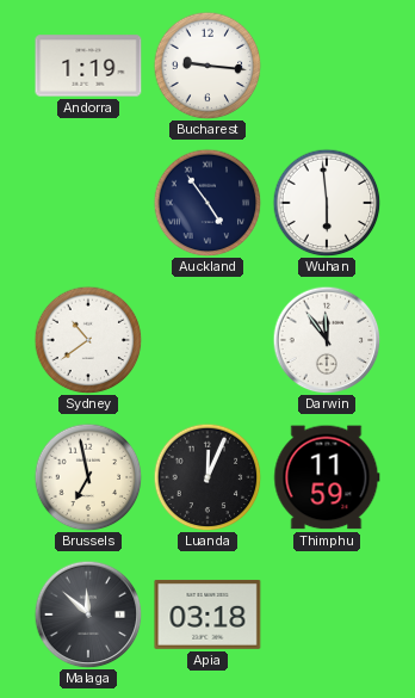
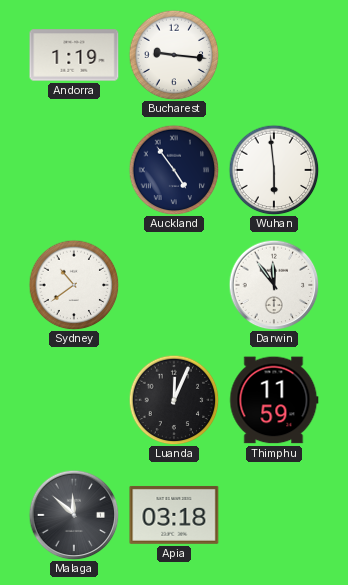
Brussels: 6:58 -> none (88, 477)
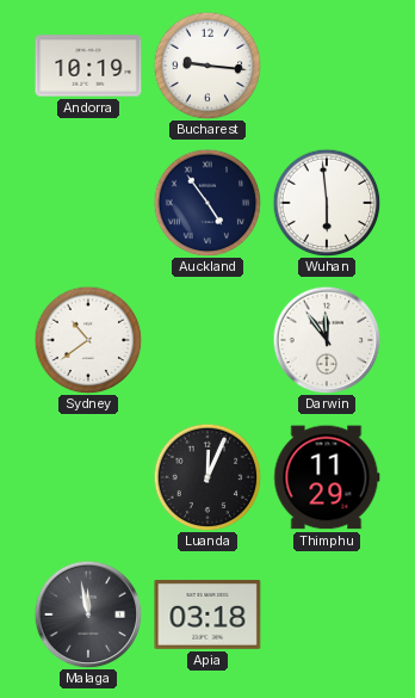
Andorra: 1:19 -> 10:19 (88, 66)
Thimphu: 11:59 -> 11:29 (327, 477)
Malaga: 11:52 -> 11:58 (88, 614)
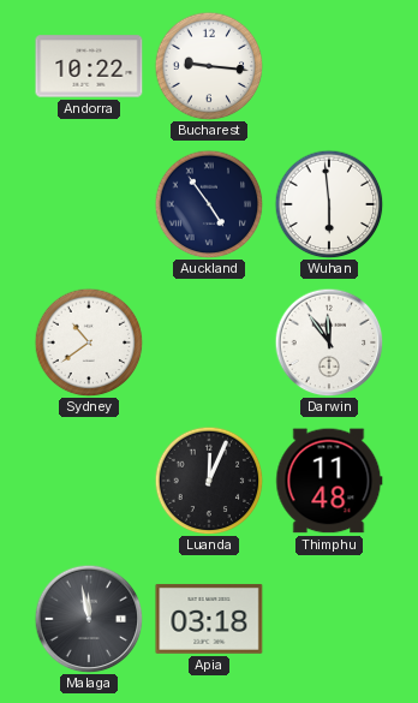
Andorra: 10:19 -> 10:22 (89, 66)
Thimphu: 11:29 -> 11:48 (329, 481)
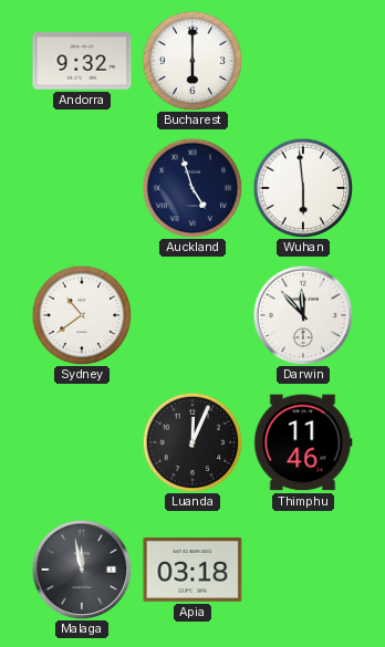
Andorra: 10:22 -> 9:32 (82, 61)
Bucharest: 9:16 -> 6:00 (192, 61)
Auckland: 4:54 -> 4:57 (192, 188)
Darwin: 11:54 -> 11:53 (303, 315)
Thimphu: 11:48 -> 11:46 (303, 442)
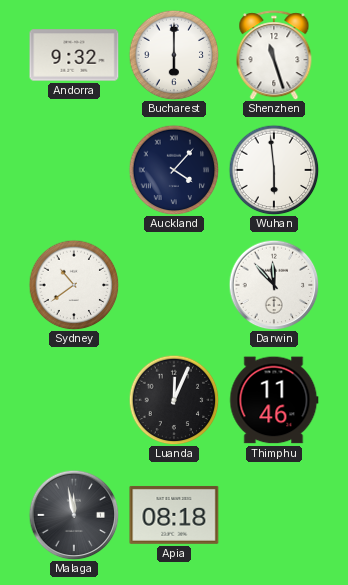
Shenzhen: none -> 11:27 (274, 55)
Auckland: 4:57 -> 4:07 (174, 170)
Apia: 03:18 -> 08:18 (174, 515)
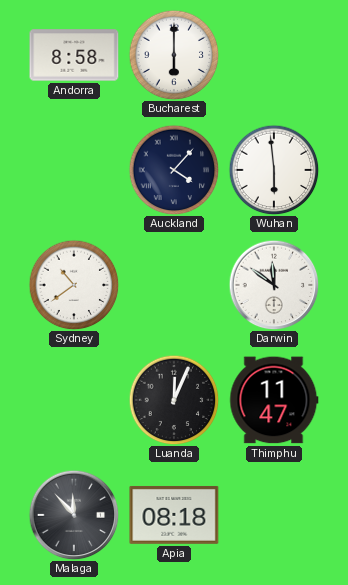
Andorra: 9:32 -> 8:58 (74, 55)
Shenzhen: 11:27 -> none (274, 55)
Darwin: 11:53 -> 11:51 (274, 285)
Thimphu: 11:46 -> 11:47 (274, 400)
Malaga: 11:58 -> 11:53 (74, 515)
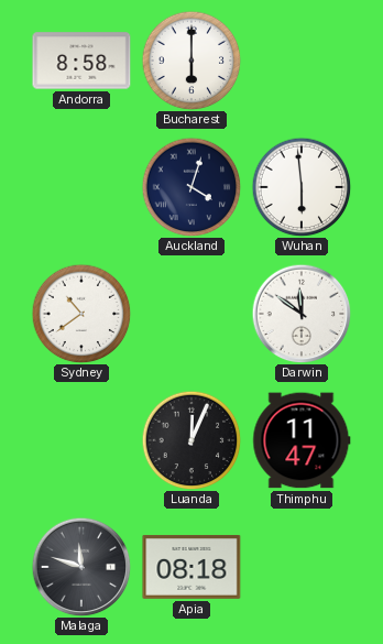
Auckland: 4:07 -> 4:03 (191, 187)
Malaga: 11:53 -> 11:48 (81, 567)
